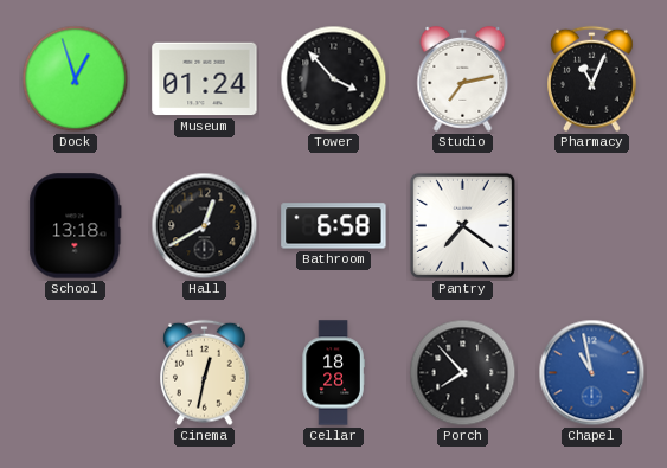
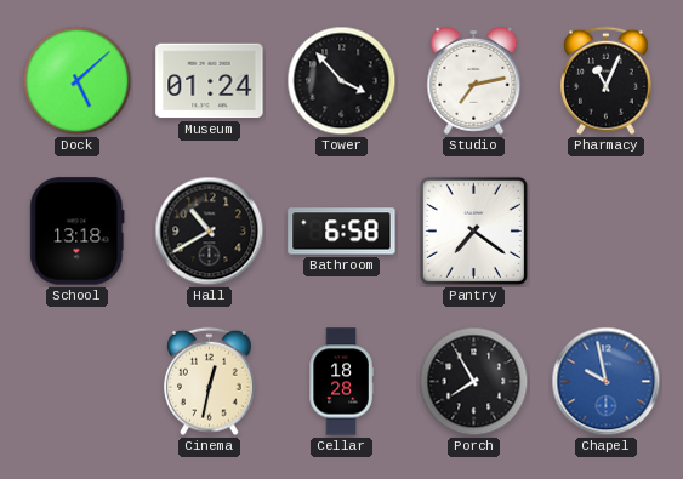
Dock: 12:57 -> 5:08 (78, 81)
Hall: 12:40 -> 10:40 (210, 232)
Porch: 7:53 -> 7:55 (474, 382)
Chapel: 10:58 -> 9:58 (607, 382)
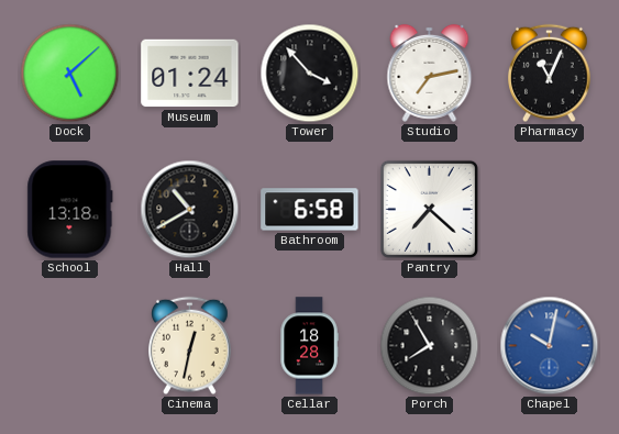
Pantry: 7:21 -> 7:22 (429, 209)
Chapel: 9:58 -> 10:02 (550, 346)
